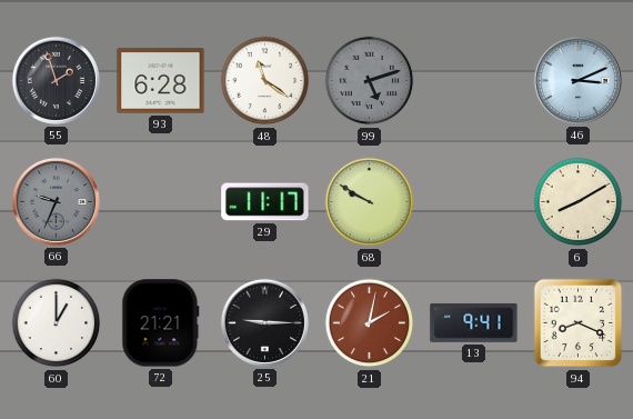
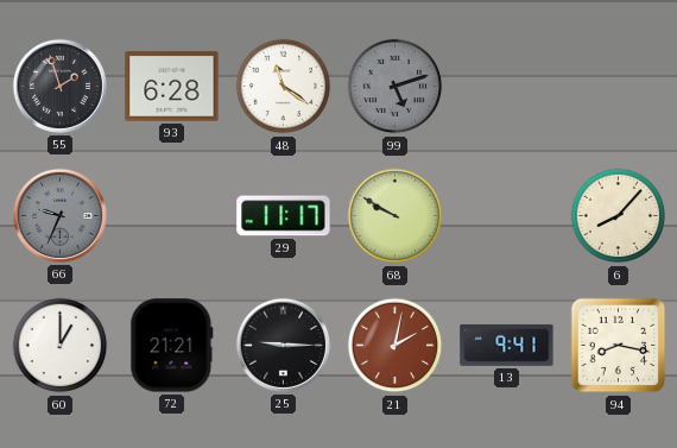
46: 3:11 -> none (577, 80)
6: 8:10 -> 8:07 (619, 216)
94: 8:19 -> 8:17 (619, 346)
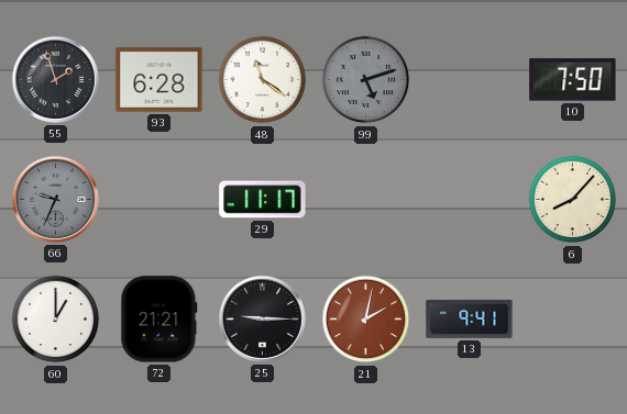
10: none -> 7:50 (573, 80)
68: 9:50 -> none (396, 216)
94: 8:17 -> none (619, 346)
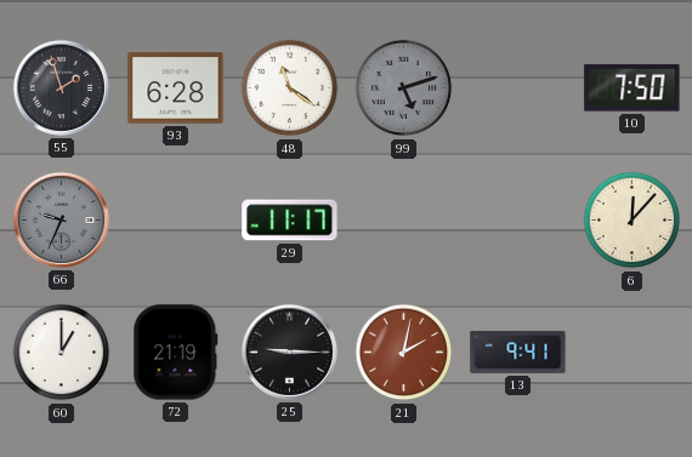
6: 8:07 -> 12:07 (633, 221)
72: 21:21 -> 21:19 (176, 353)
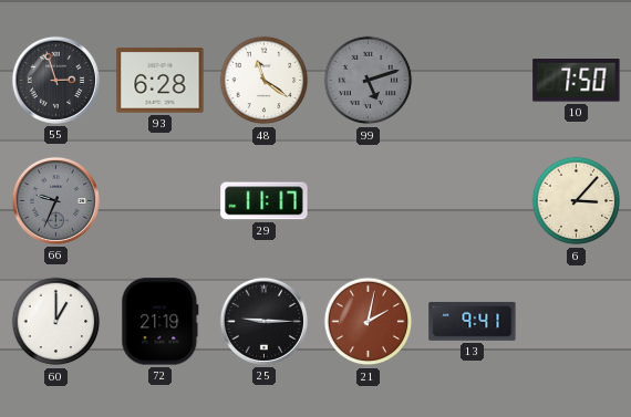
55: 1:57 -> 2:57 (55, 80)
6: 12:07 -> 3:07 (577, 201)
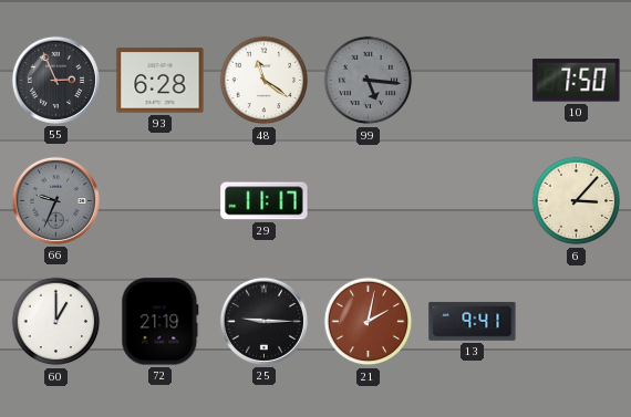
55: 2:57 -> 2:56 (55, 80)
99: 5:12 -> 5:16 (369, 81)
